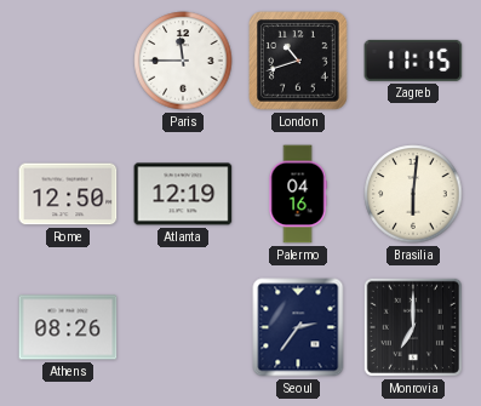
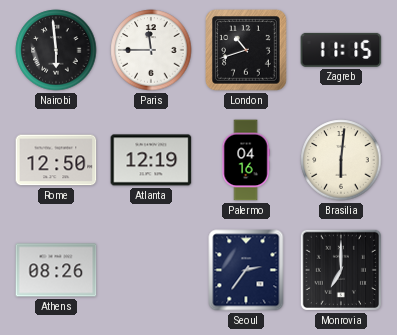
Nairobi: none -> 5:59 (56, 50)
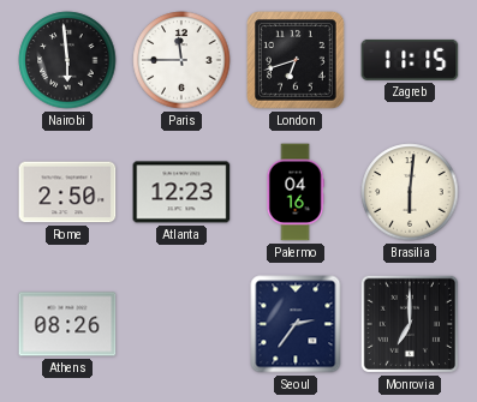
London: 10:42 -> 6:42 (297, 61)
Rome: 12:50 -> 2:50 (67, 192)
Atlanta: 12:19 -> 12:23 (181, 192)
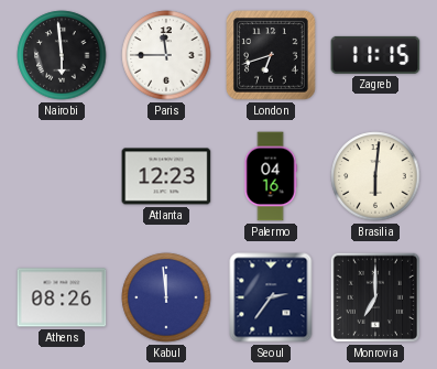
Rome: 2:50 -> none (67, 192)
Kabul: none -> 11:59 (166, 297)
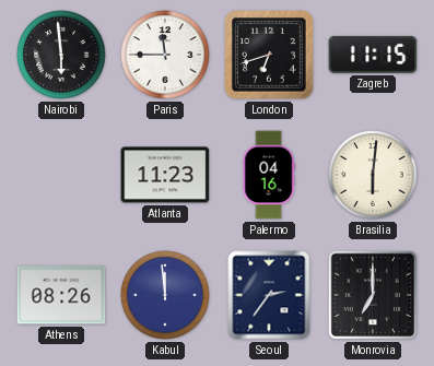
Atlanta: 12:23 -> 11:23 (165, 175)
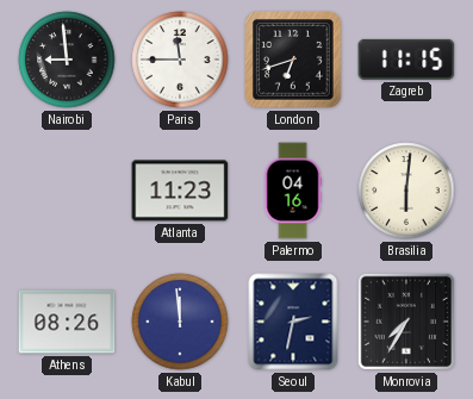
Nairobi: 5:59 -> 8:59 (67, 60)
Seoul: 2:36 -> 2:32 (293, 322)
Monrovia: 7:00 -> 7:35 (406, 322)
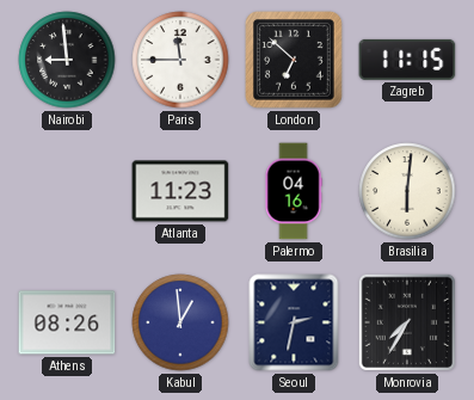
London: 6:42 -> 6:52 (295, 61)
Kabul: 11:59 -> 12:59 (180, 322)
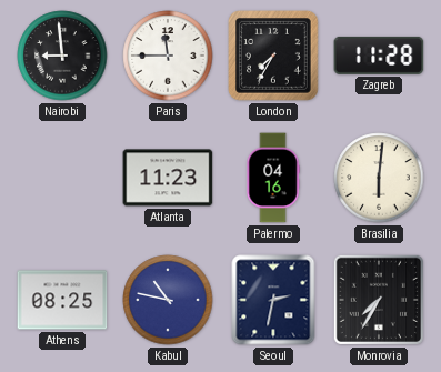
London: 6:52 -> 7:35 (274, 57)
Zagreb: 11:15 -> 11:28 (379, 56)
Athens: 08:26 -> 08:25 (62, 300)
Kabul: 12:59 -> 10:47 (168, 300)
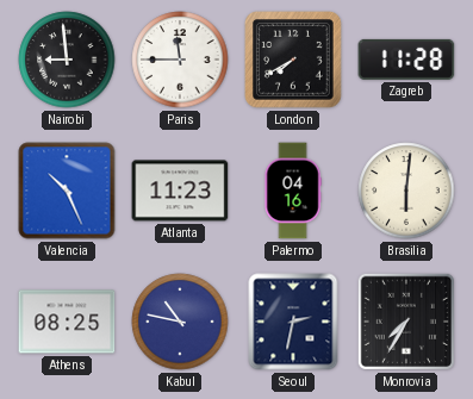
London: 7:35 -> 7:40 (294, 61)
Valencia: none -> 10:26 (67, 191)
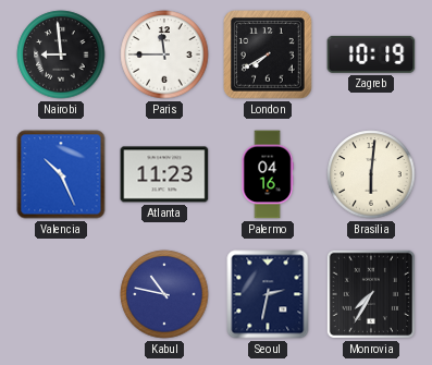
Zagreb: 11:28 -> 10:19 (371, 54)
Athens: 08:25 -> none (67, 322)
